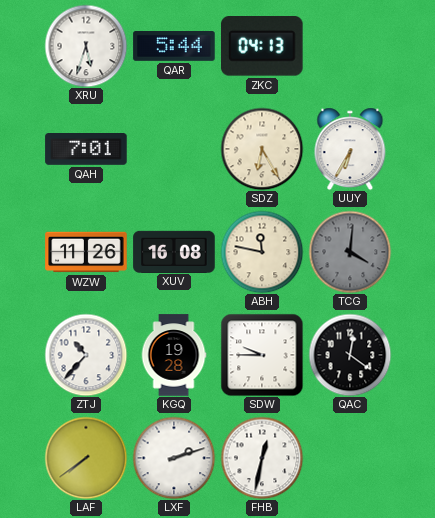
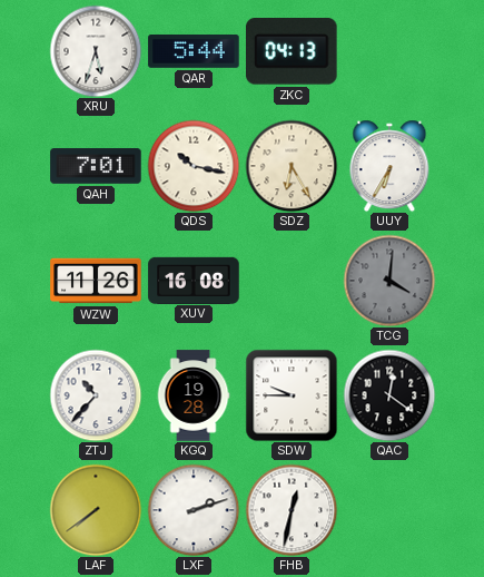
QDS: none -> 10:17 (194, 166)
ABH: 11:47 -> none (262, 252)
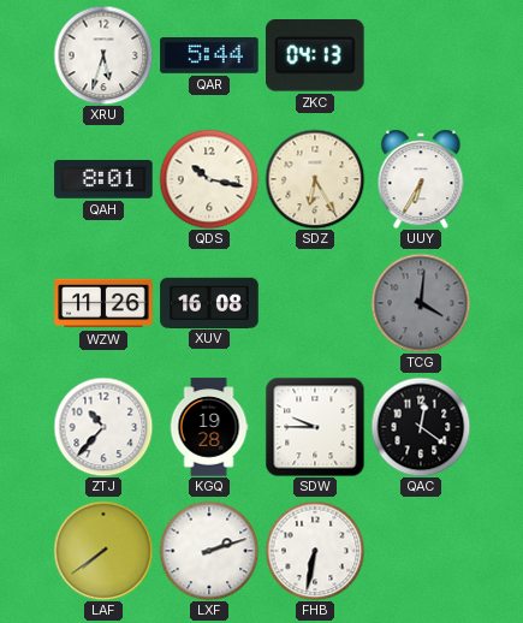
QAH: 7:01 -> 8:01 (103, 180)
FHB: 12:32 -> 6:32 (315, 551)
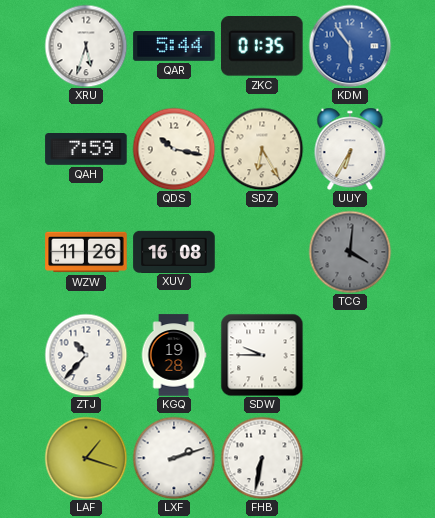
ZKC: 04:13 -> 01:35 (263, 46)
KDM: none -> 5:54 (350, 46)
QAH: 8:01 -> 7:59 (86, 150)
QAC: 12:21 -> none (421, 427)
LAF: 7:39 -> 1:18 (86, 458)
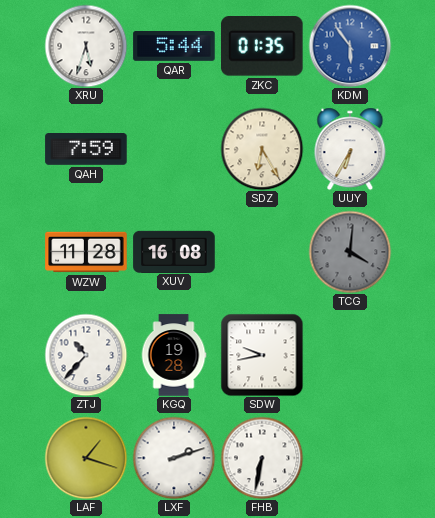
QDS: 10:17 -> none (174, 149)
WZW: 11:26 -> 11:28 (86, 252)
SDW: 9:45 -> 9:43 (262, 355)
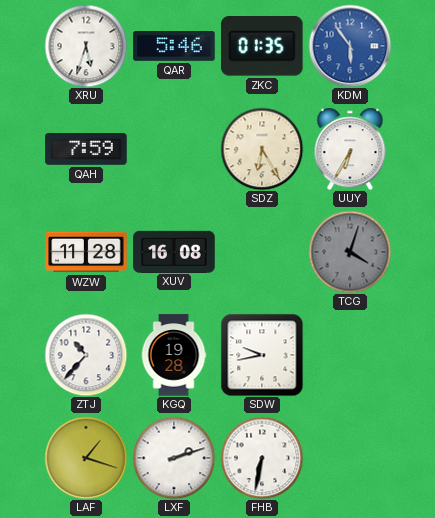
QAR: 5:44 -> 5:46 (174, 47)
TCG: 4:01 -> 4:03 (350, 252)
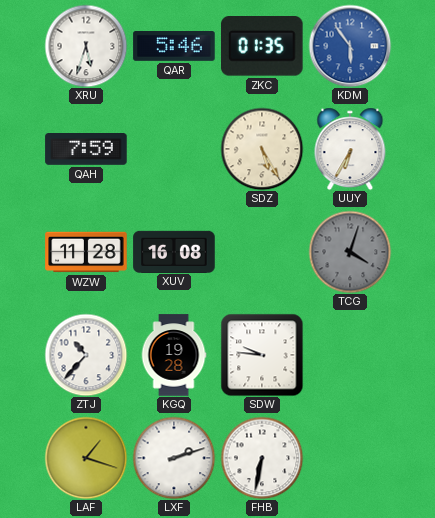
SDZ: 6:25 -> 5:25 (262, 149)
SDW: 9:43 -> 9:46 (262, 355)
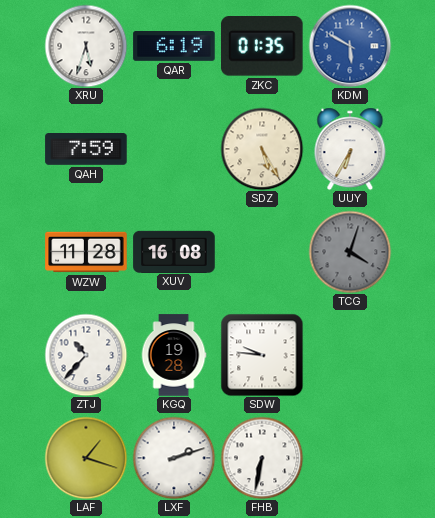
QAR: 5:46 -> 6:19 (174, 47)
KDM: 5:54 -> 5:50 (350, 46)
